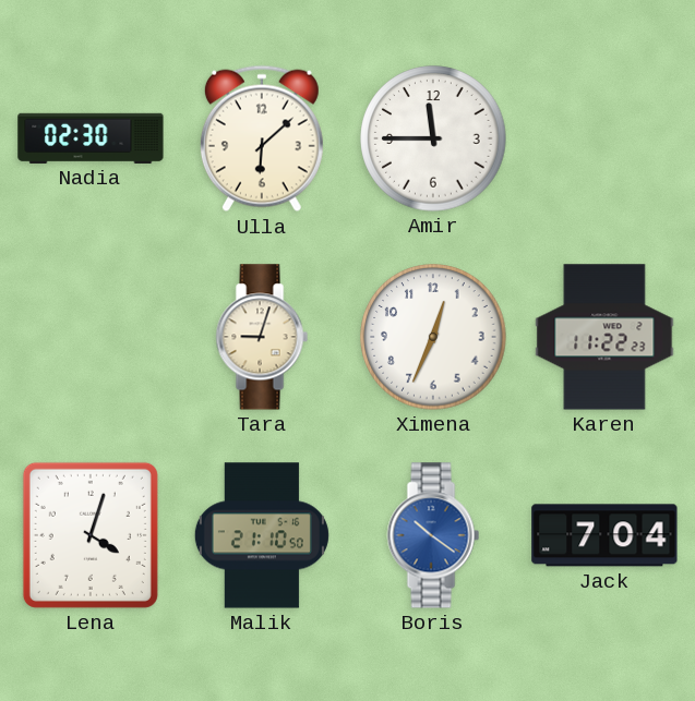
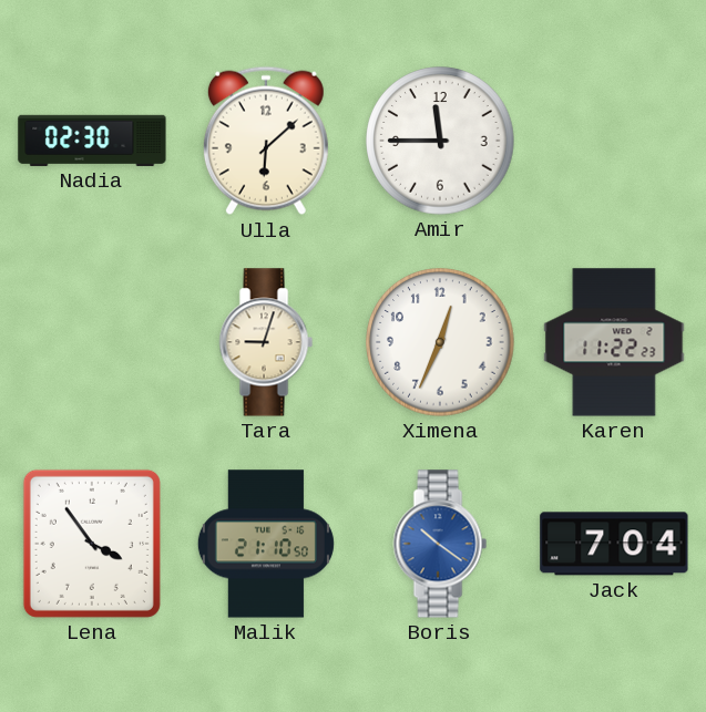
Lena: 4:03 -> 3:54 (92, 544)
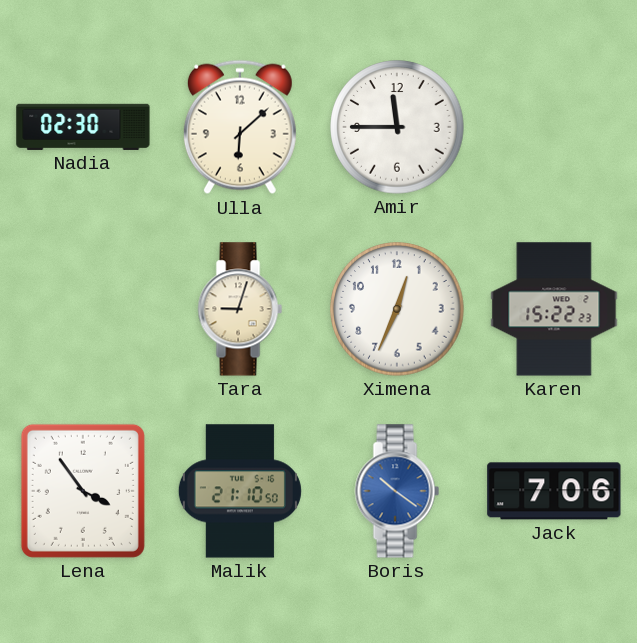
Karen: 11:22 -> 15:22 (554, 309)
Jack: 7:04 -> 7:06 (554, 491)
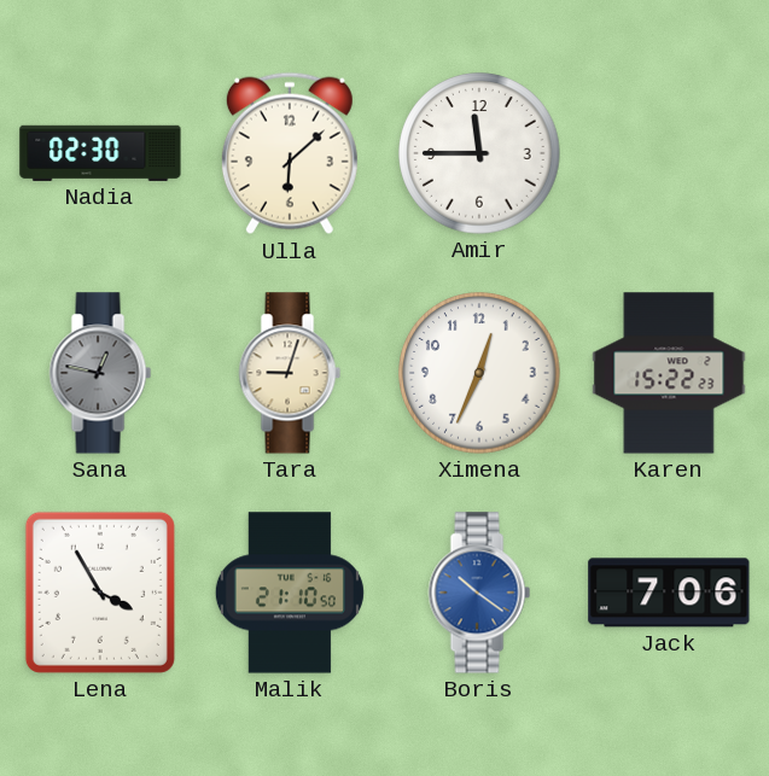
Sana: none -> 12:47 (100, 373)
Lena: 3:54 -> 3:55 (100, 593)
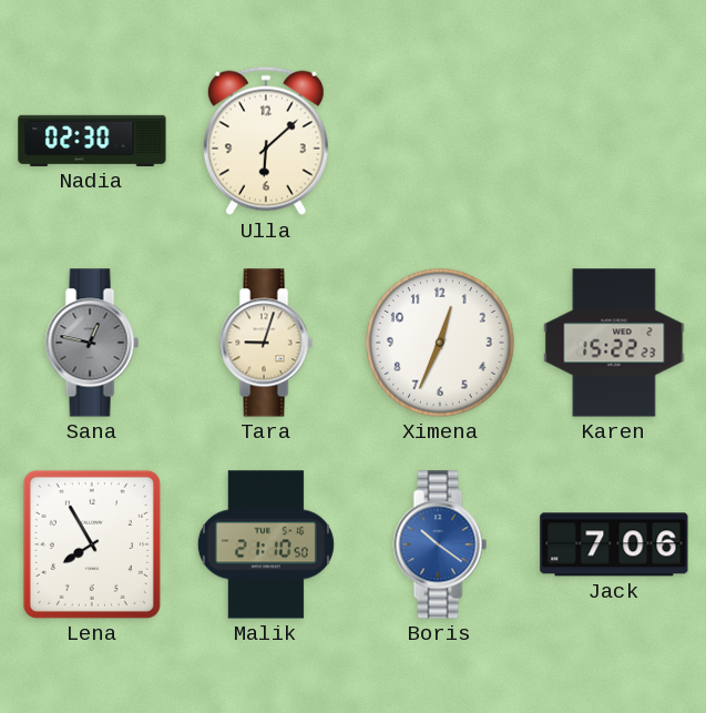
Amir: 11:45 -> none (479, 153)
Lena: 3:55 -> 7:55 (92, 544)
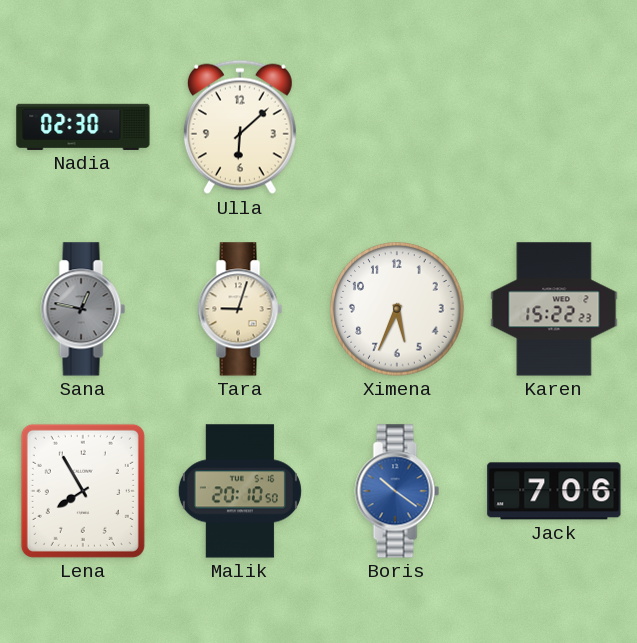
Ximena: 12:34 -> 5:34 (397, 309)
Malik: 21:10 -> 20:10 (240, 491)
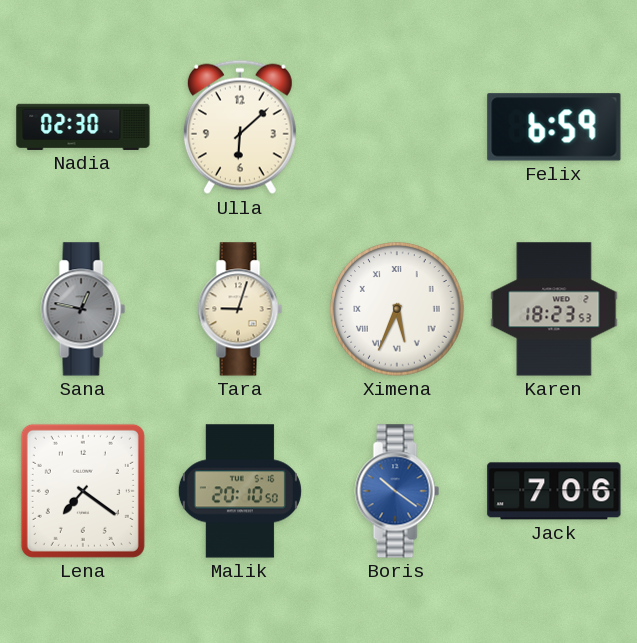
Felix: none -> 6:59 (554, 127)
Ximena numerals: Arabic -> Roman (397, 309)
Karen: 15:22 -> 18:23 (554, 309)
Lena: 7:55 -> 7:21 (83, 491)
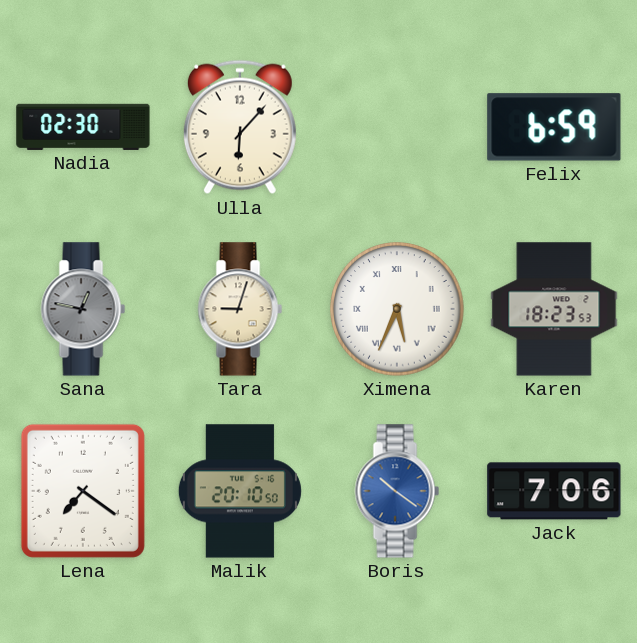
Ulla: 6:08 -> 6:07 (240, 127)
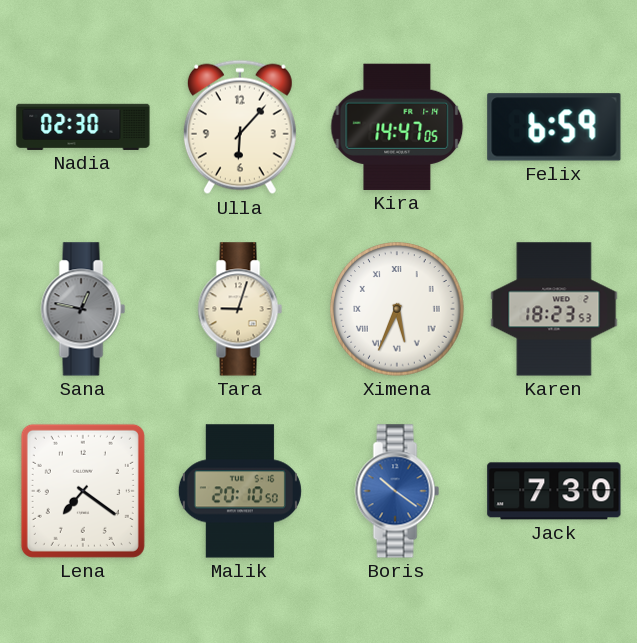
Kira: none -> 14:47 (397, 127)
Jack: 7:06 -> 7:30 (554, 491)
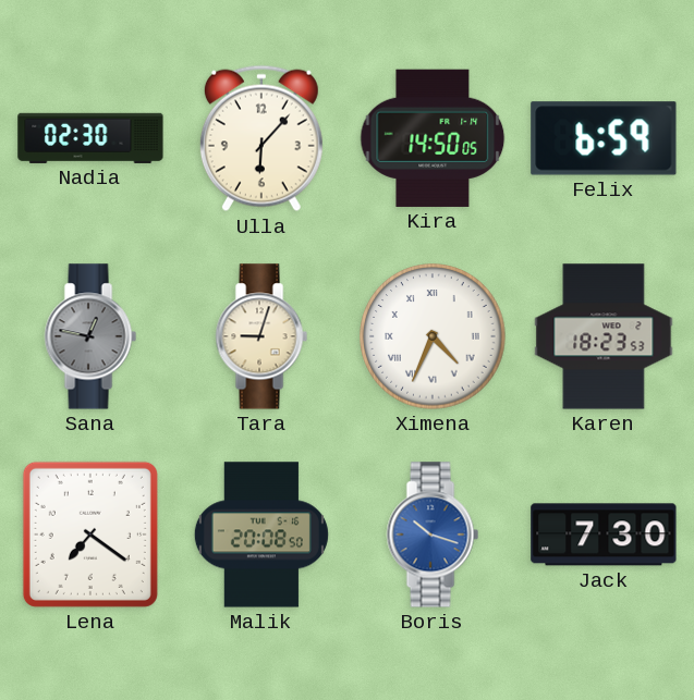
Kira: 14:47 -> 14:50 (433, 138)
Ximena: 5:34 -> 4:34 (433, 336)
Malik: 20:10 -> 20:08 (261, 535)
Boris: 10:21 -> 10:18 (433, 535)
